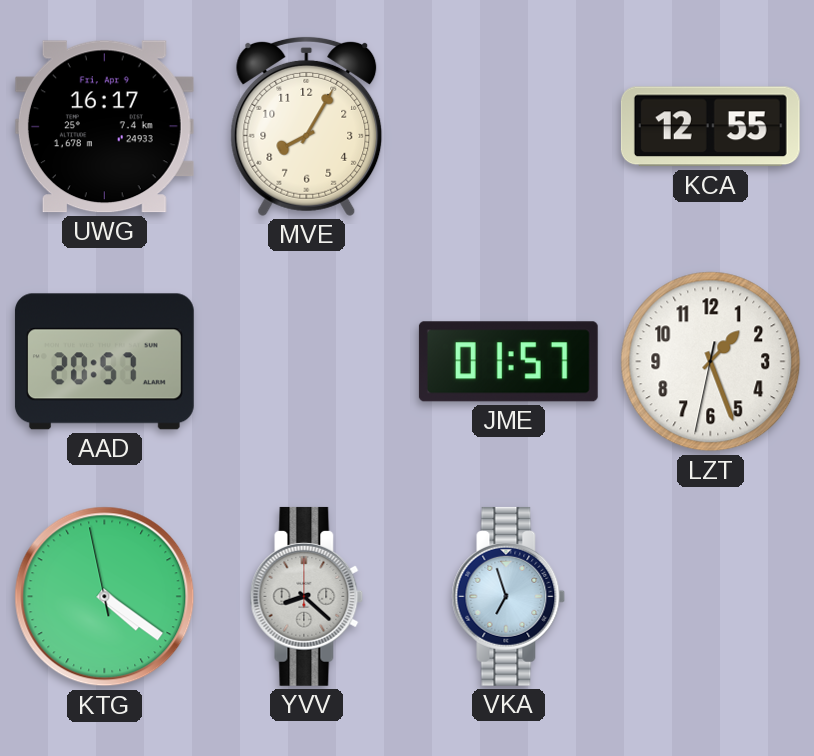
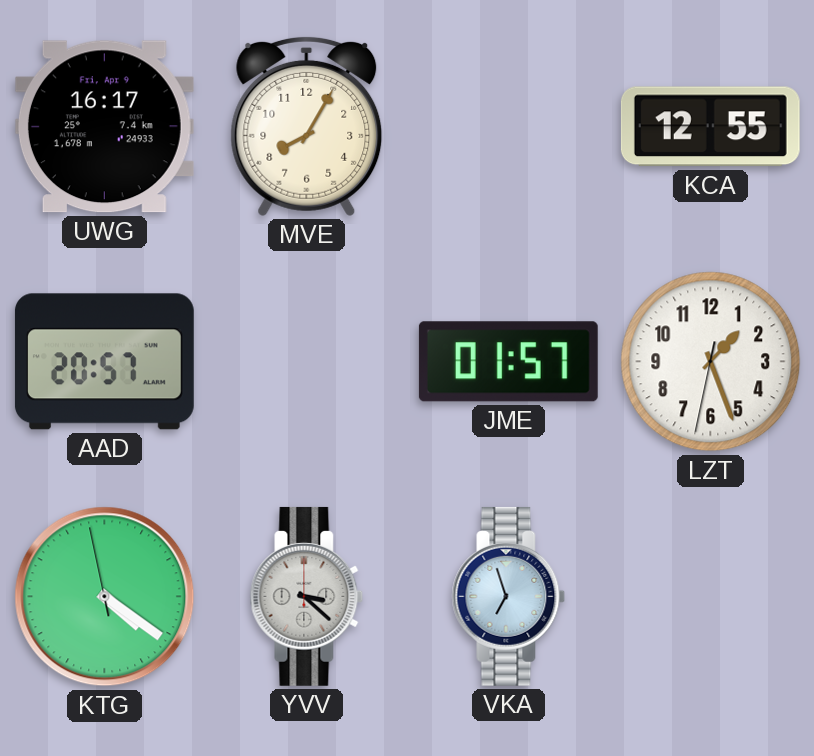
YVV: 8:22 -> 3:22 (307, 596)
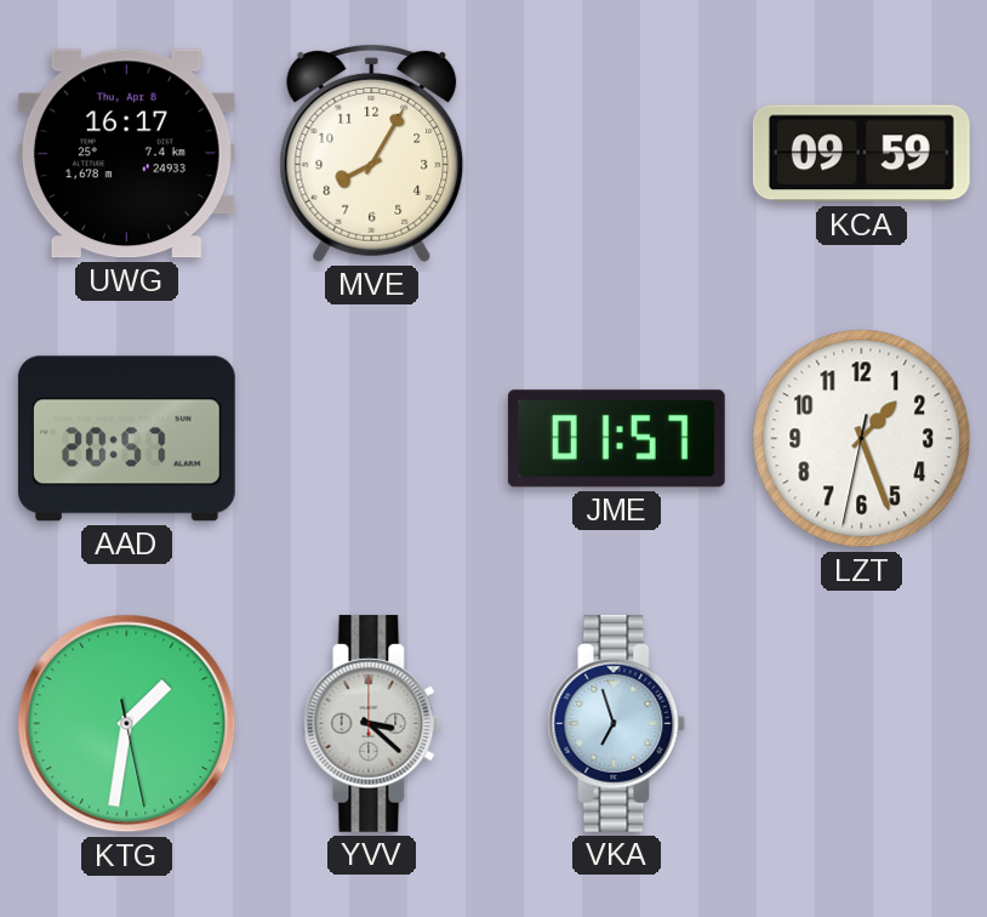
UWG date: Fri, Apr 9 -> Thu, Apr 8 (126, 154)
KCA: 12:55 -> 09:59 (861, 154)
KTG: 4:20 -> 1:31 (127, 724)
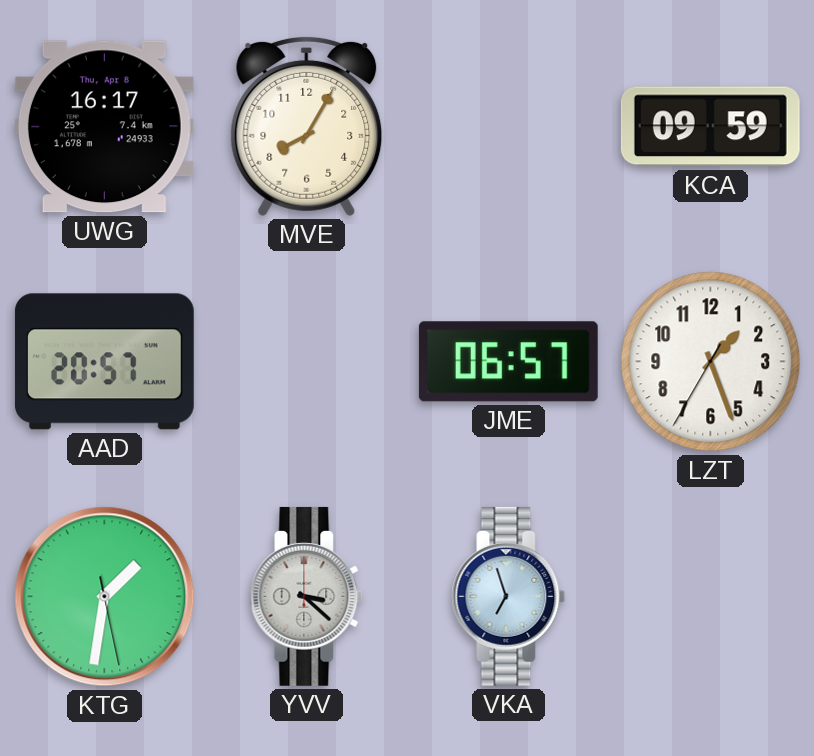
JME: 01:57 -> 06:57 (508, 362)
LZT: 1:26:32 -> 1:26:35 (711, 362)
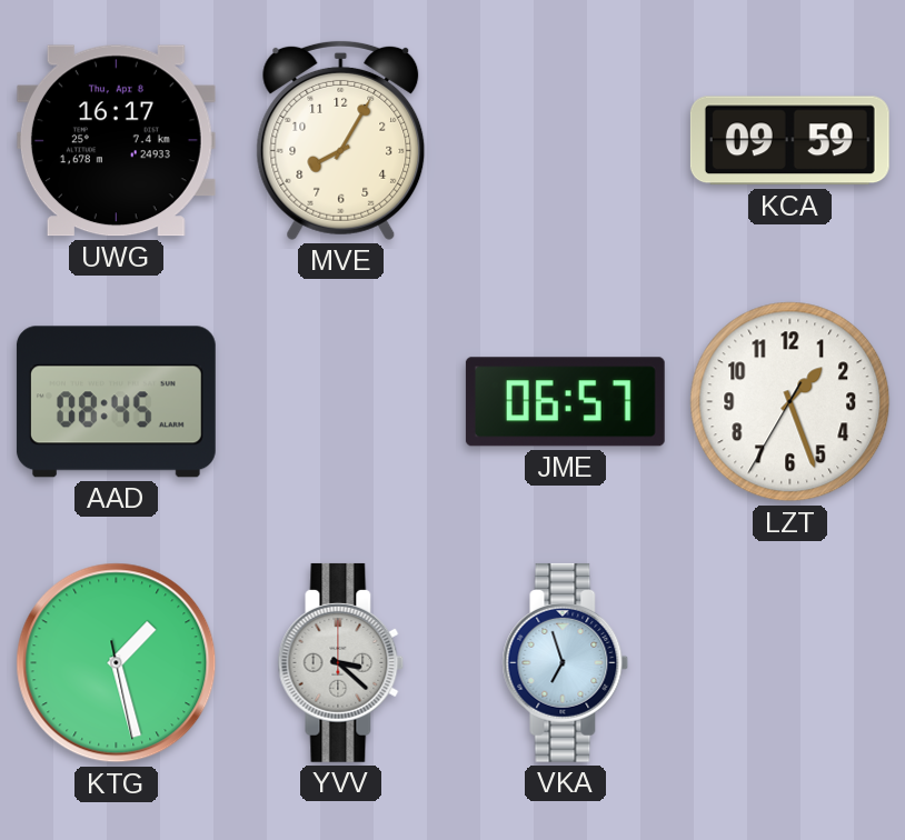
AAD: 20:57 -> 08:45 (116, 402)
KTG: 1:31 -> 1:27 (117, 663)
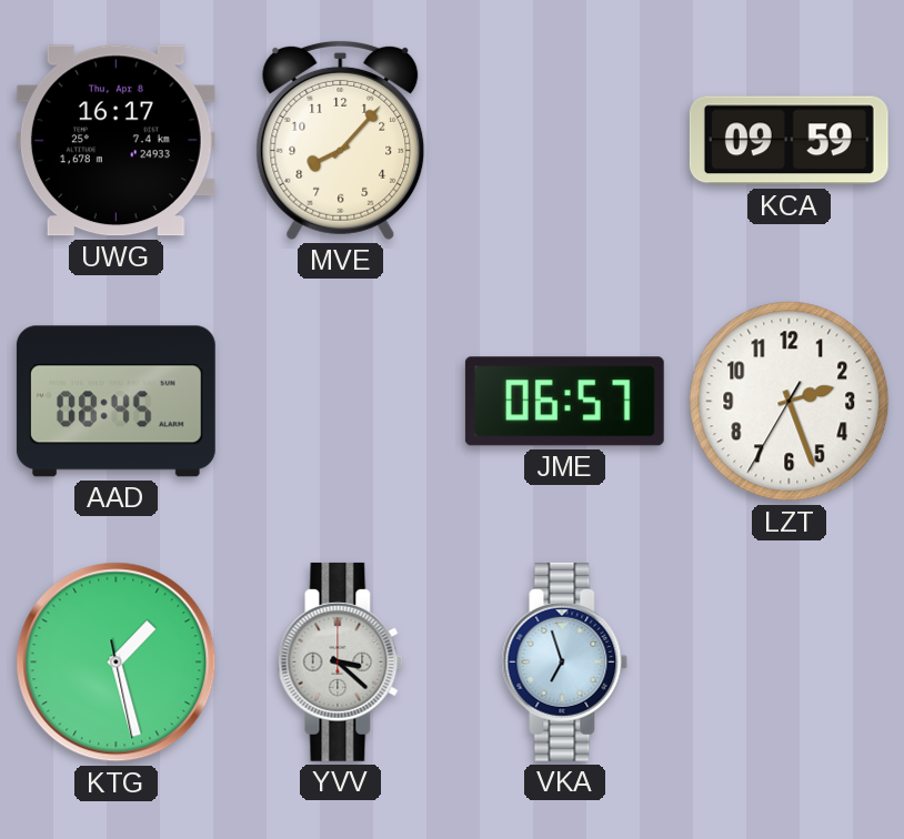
MVE: 8:05 -> 8:07 (341, 140)
LZT: 1:26 -> 2:26 (790, 402)
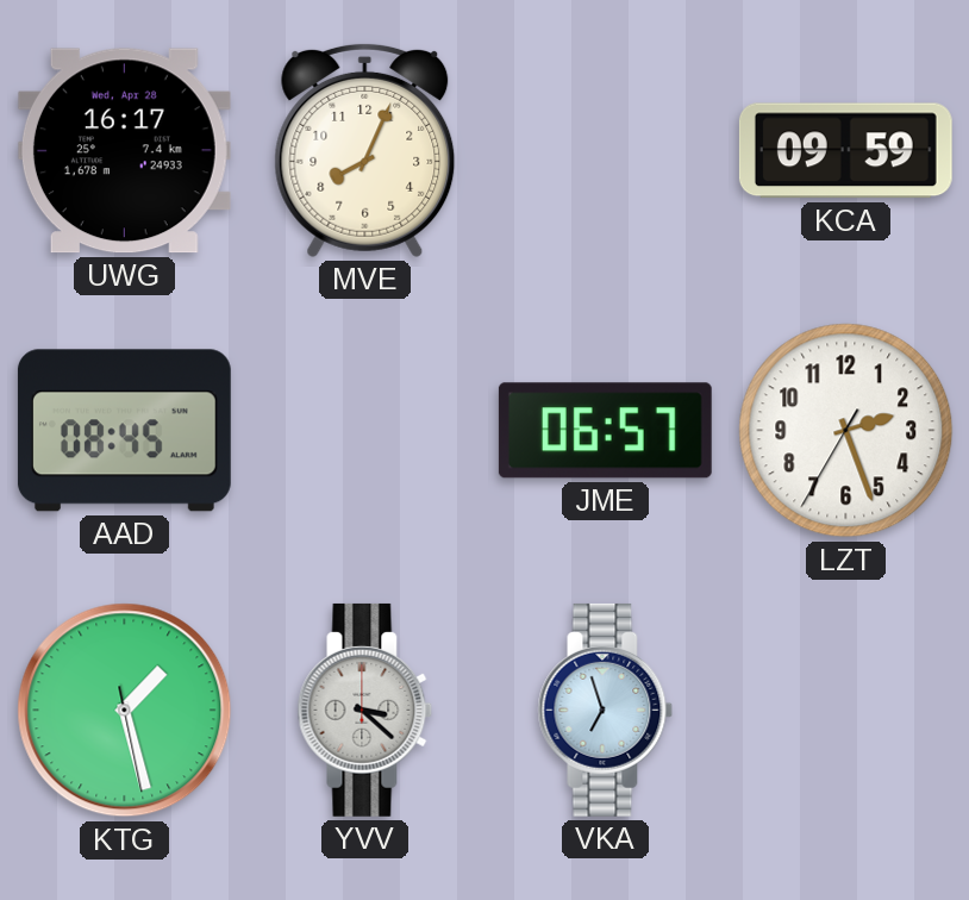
UWG date: Thu, Apr 8 -> Wed, Apr 28 (124, 151)
MVE: 8:07 -> 8:04 (365, 150)
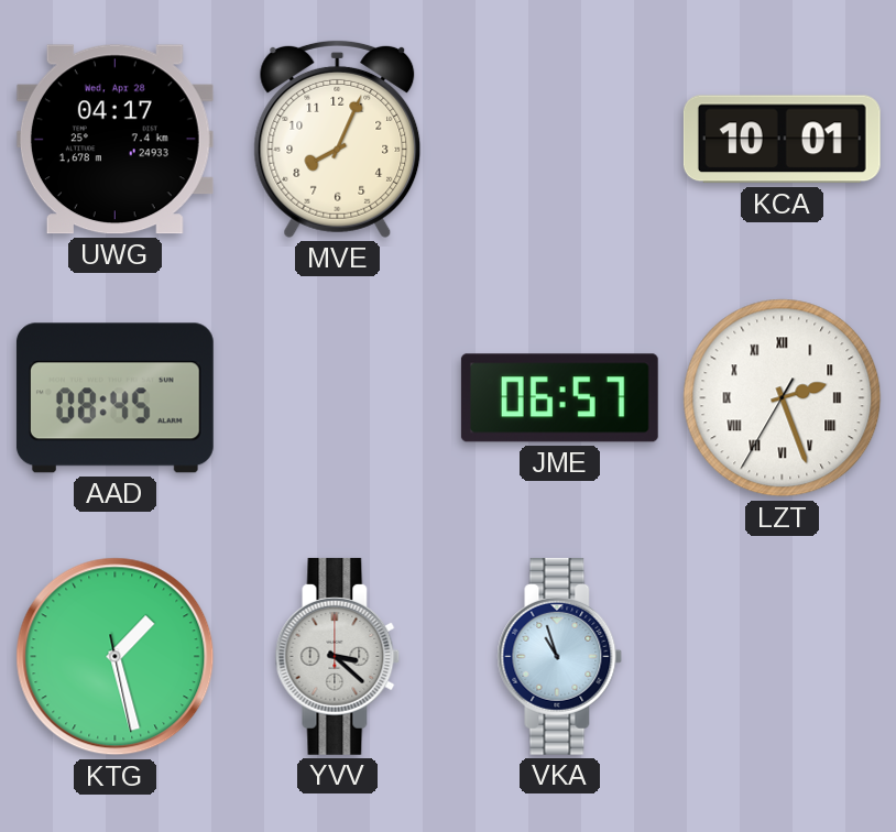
UWG: 16:17 -> 04:17 (114, 140)
KCA: 09:59 -> 10:01 (782, 140)
LZT numerals: Arabic -> Roman (783, 398)
VKA: 6:57 -> 10:57 (560, 656)
